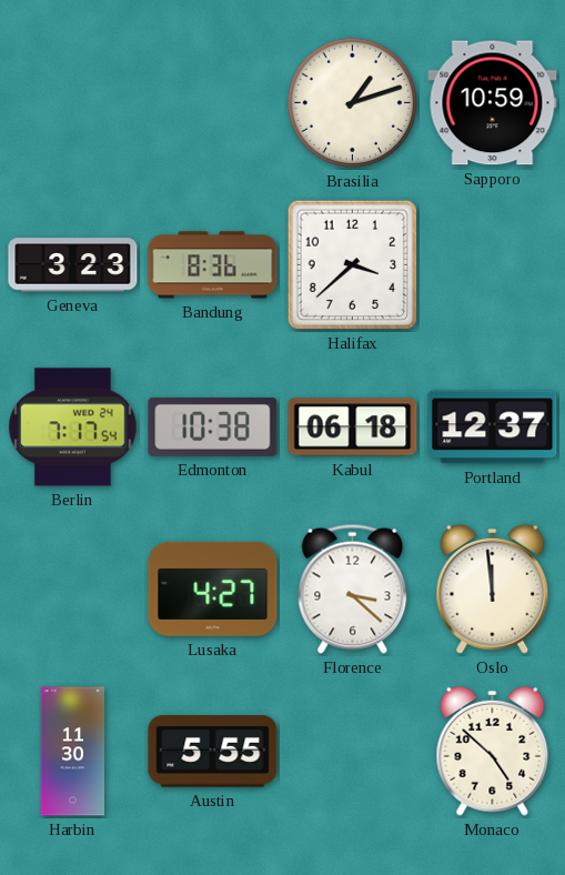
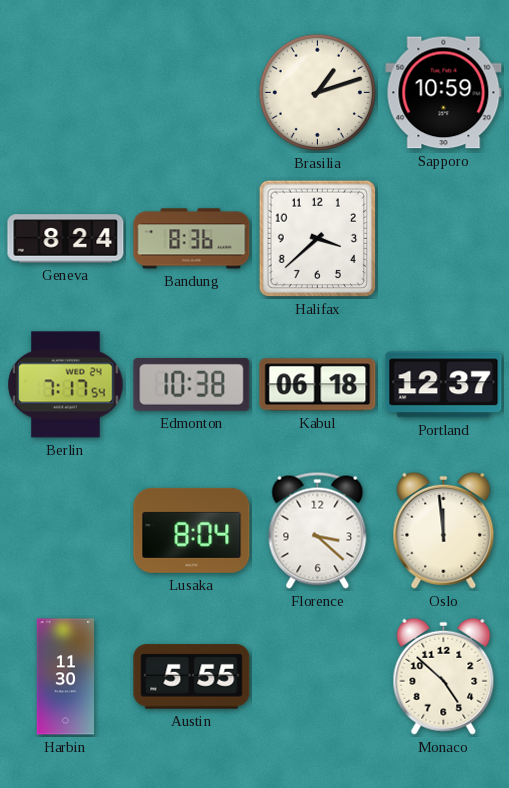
Geneva: 3:23 -> 8:24 (66, 239)
Lusaka: 4:27 -> 8:04 (192, 530)
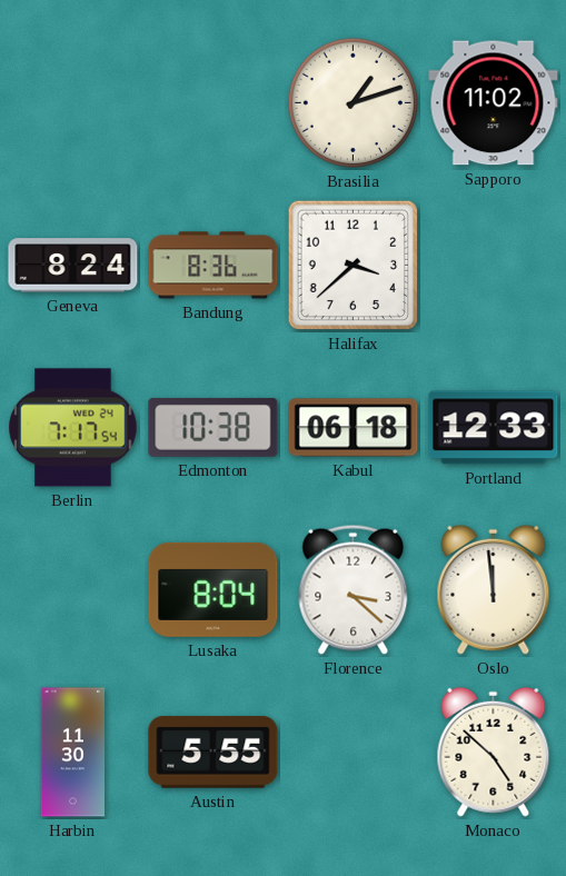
Sapporo: 10:59 -> 11:02 (494, 103)
Portland: 12:37 -> 12:33 (494, 428)
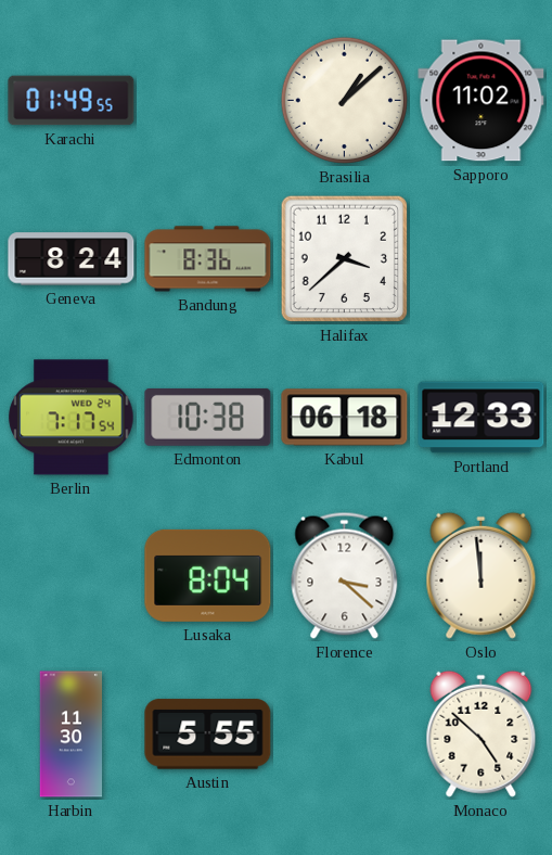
Karachi: none -> 01:49 (72, 101)
Brasilia: 1:12 -> 1:08 (344, 100)
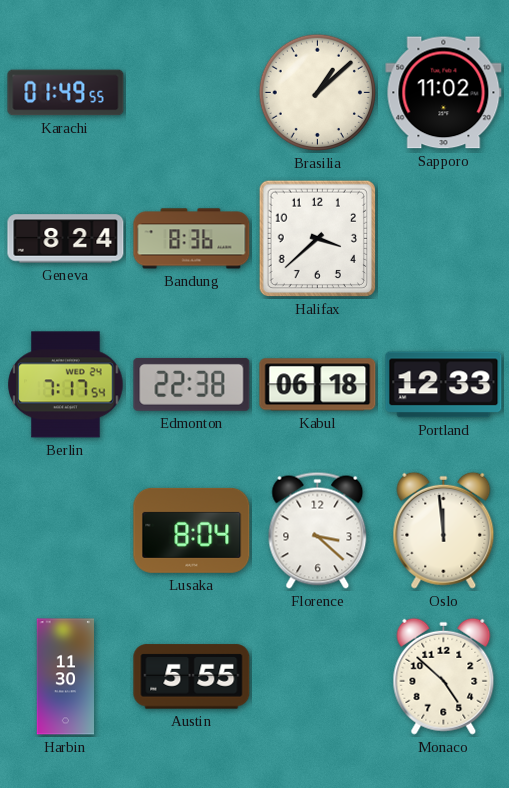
Edmonton: 10:38 -> 22:38 (192, 384)
